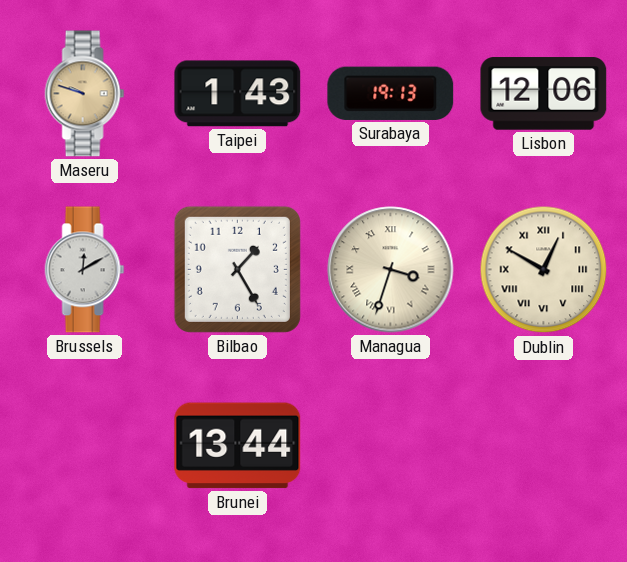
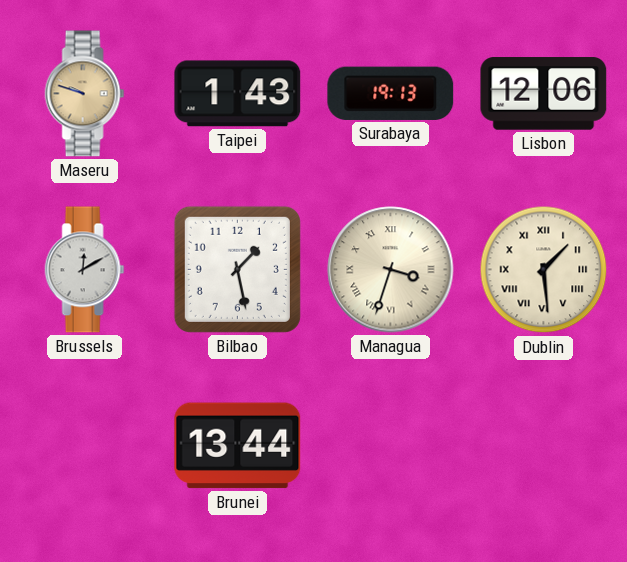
Bilbao: 1:25 -> 1:28 (237, 269)
Dublin: 12:50 -> 1:29 (544, 270)
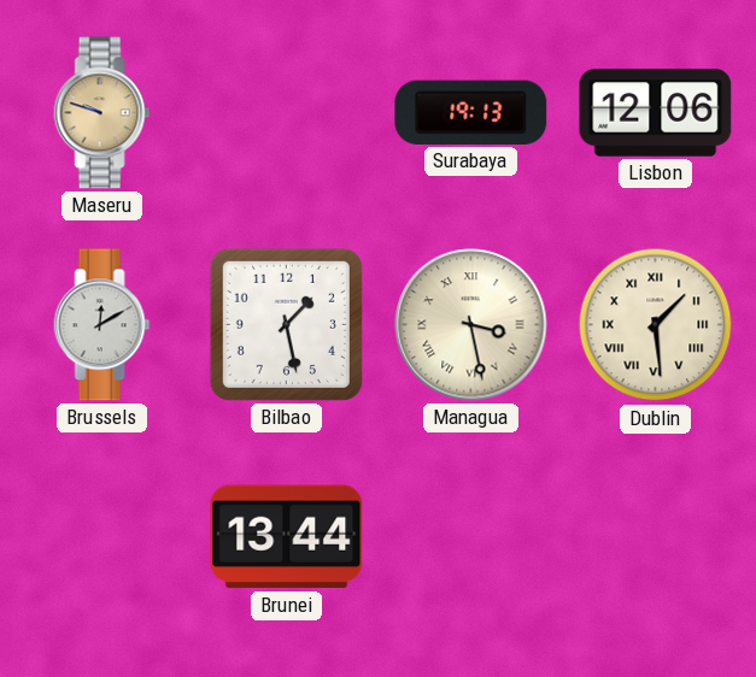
Taipei: 1:43 -> none (238, 94)
Managua: 3:33 -> 3:28 (471, 325)
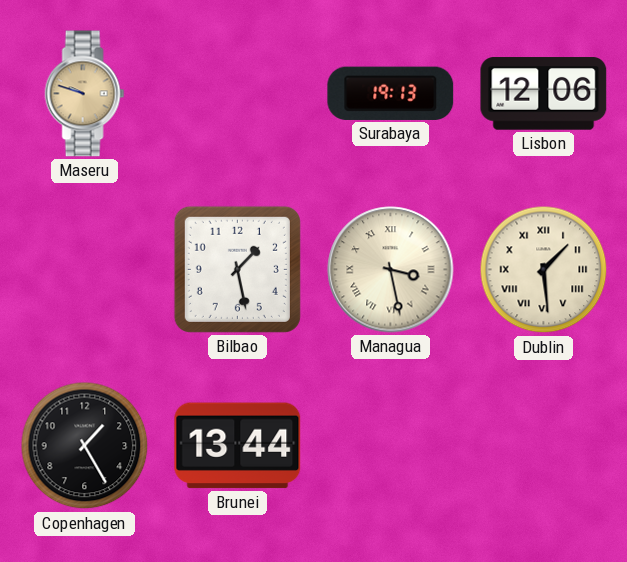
Brussels: 12:10 -> none (102, 325)
Copenhagen: none -> 1:25 (85, 446)
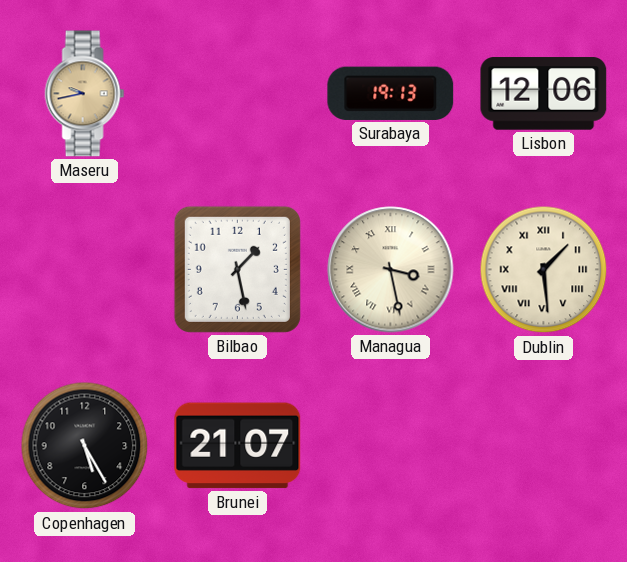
Maseru: 9:48 -> 9:43 (85, 94)
Copenhagen: 1:25 -> 5:25 (85, 446)
Brunei: 13:44 -> 21:07 (238, 446)
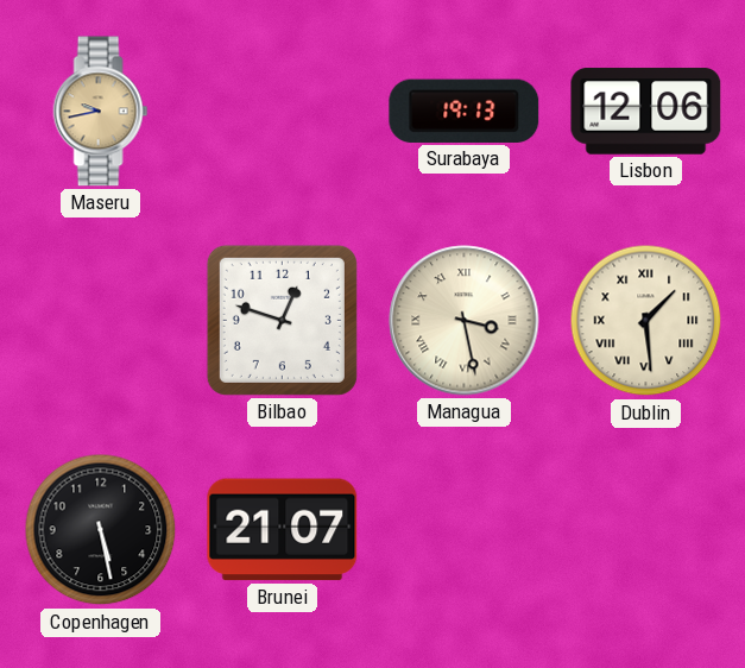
Bilbao: 1:28 -> 12:48 (282, 320)
Copenhagen: 5:25 -> 5:28 (101, 530)
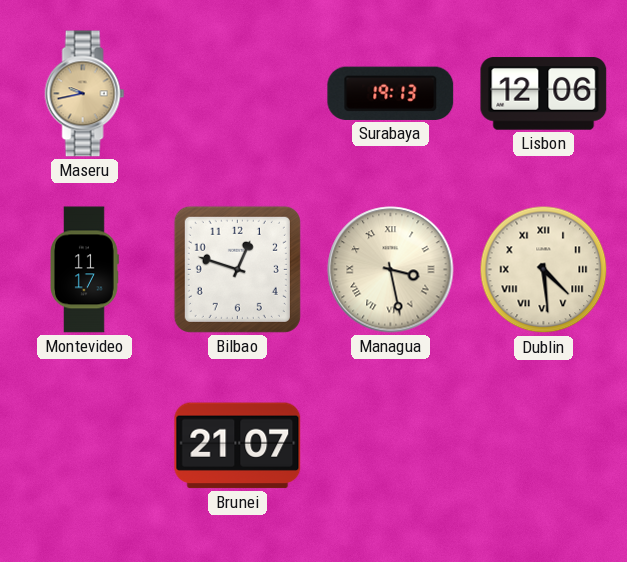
Montevideo: none -> 11:17 (85, 270)
Dublin: 1:29 -> 4:29 (544, 270)
Copenhagen: 5:28 -> none (101, 530)
